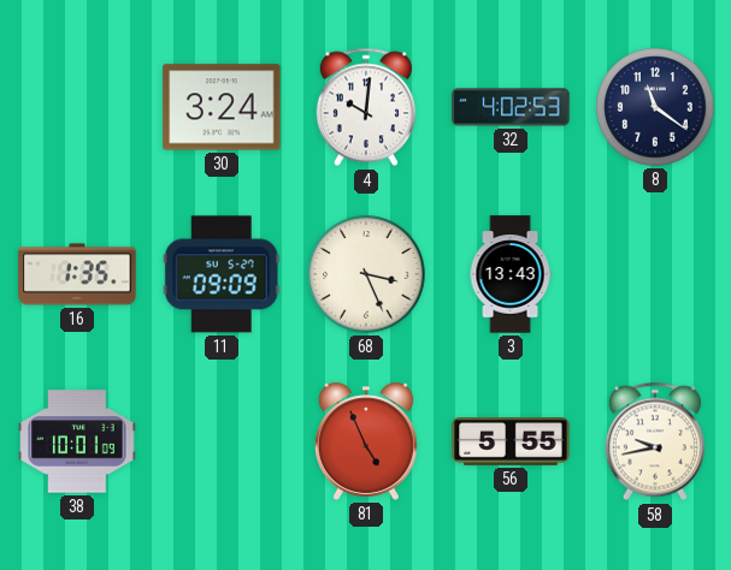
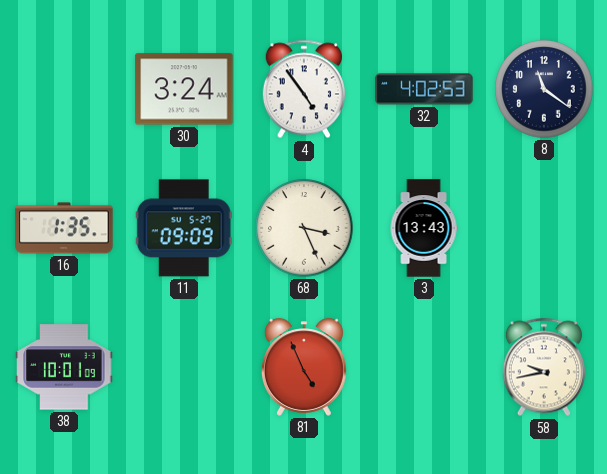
4: 10:01 -> 4:54 (304, 89)
56: 5:55 -> none (511, 443)
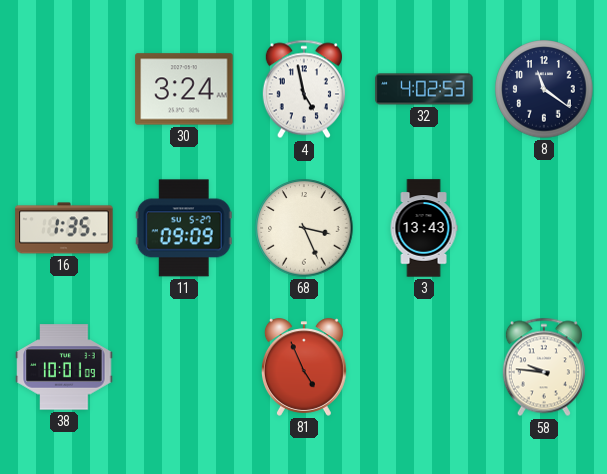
4: 4:54 -> 4:58 (304, 89)
58: 9:43 -> 9:46 (544, 367)
